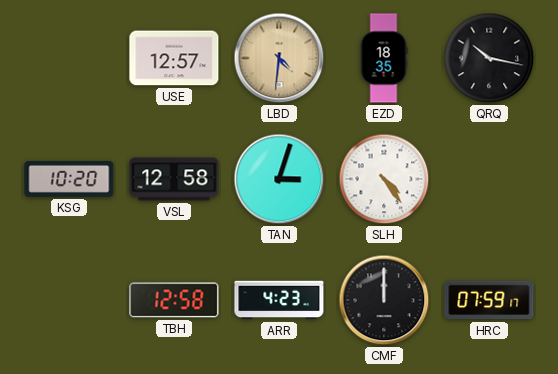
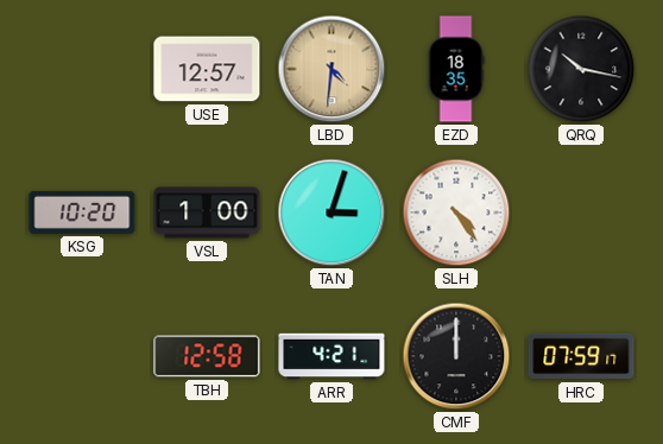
VSL: 12:58 -> 1:00 (207, 213)
ARR: 4:23 -> 4:21 (331, 356)
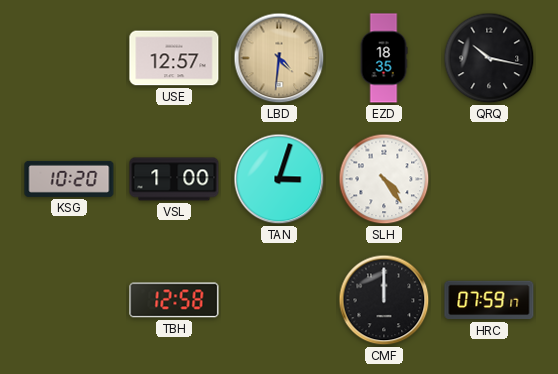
ARR: 4:21 -> none (331, 356)
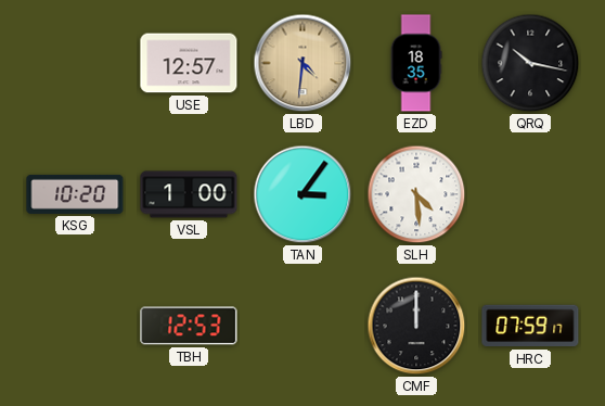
TAN: 3:03 -> 3:06 (302, 194)
SLH: 4:24 -> 4:29 (416, 194)
TBH: 12:58 -> 12:53 (189, 326)
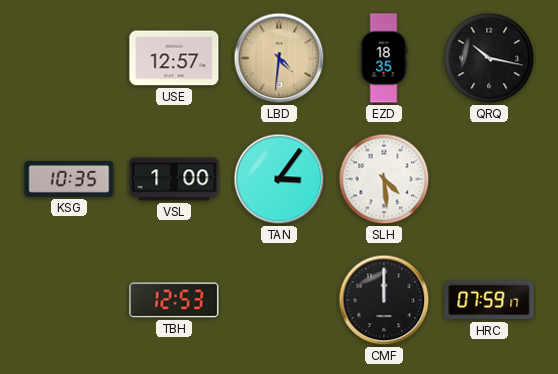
KSG: 10:20 -> 10:35 (69, 179)
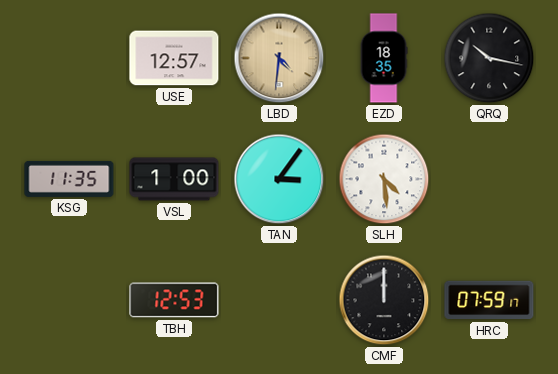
KSG: 10:35 -> 11:35 (69, 179)
